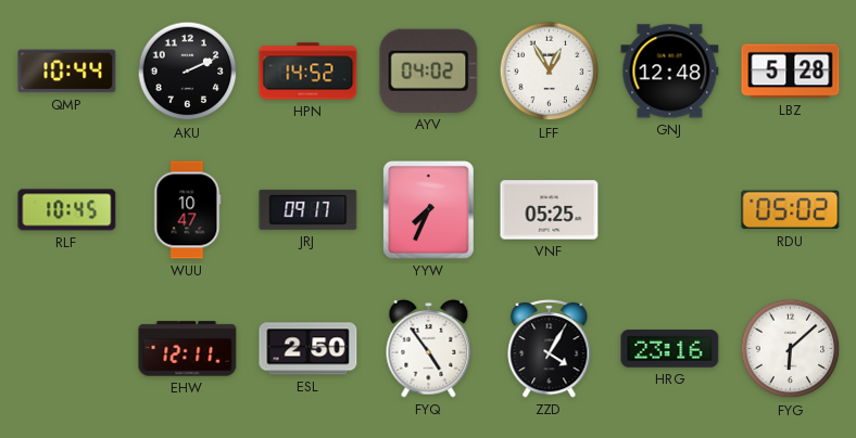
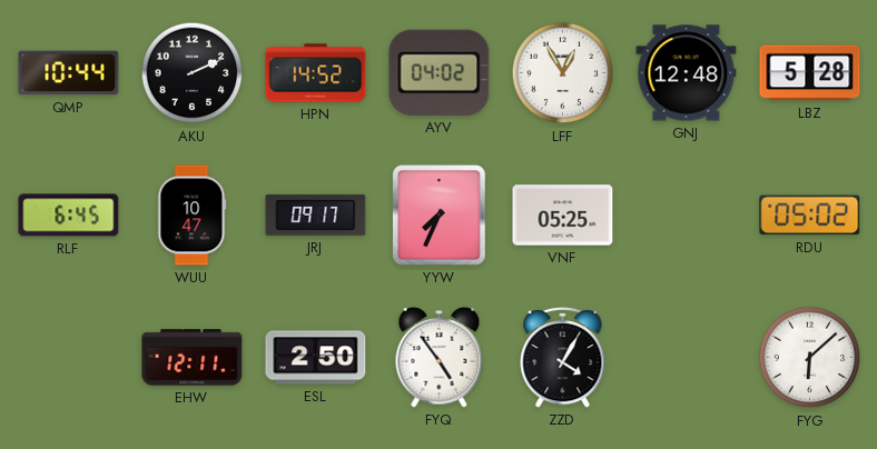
RLF: 10:45 -> 6:45 (69, 216)
HRG: 23:16 -> none (670, 349)
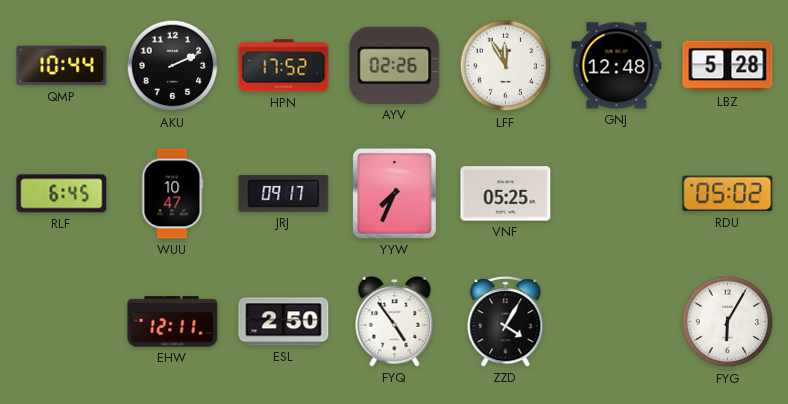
HPN: 14:52 -> 17:52 (284, 66)
AYV: 04:02 -> 02:26 (395, 65)
LFF: 12:55 -> 11:55 (506, 66)
FYG: 6:08 -> 6:05 (728, 322)
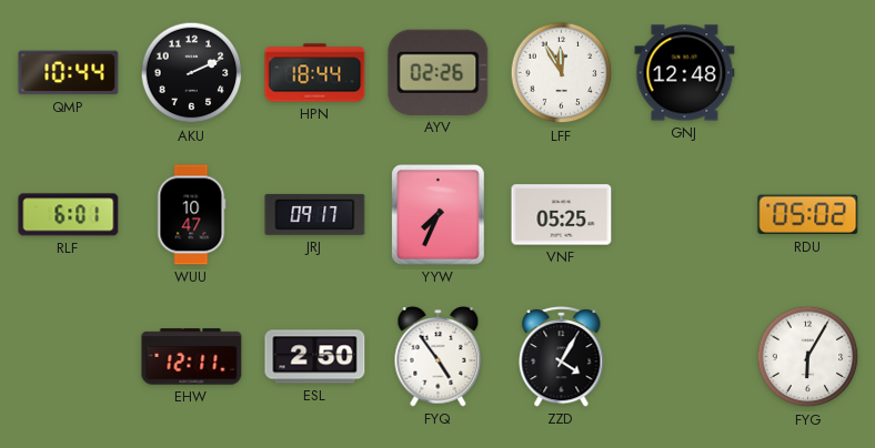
HPN: 17:52 -> 18:44 (315, 73)
LBZ: 5:28 -> none (728, 66)
RLF: 6:45 -> 6:01 (69, 215)
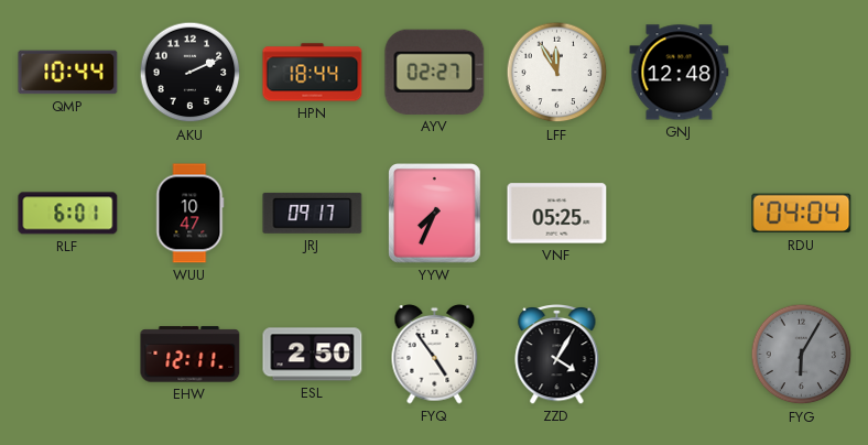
AYV: 02:26 -> 02:27 (435, 72)
RDU: 05:02 -> 04:04 (802, 214)
FYG dial: white -> grey (802, 355)
